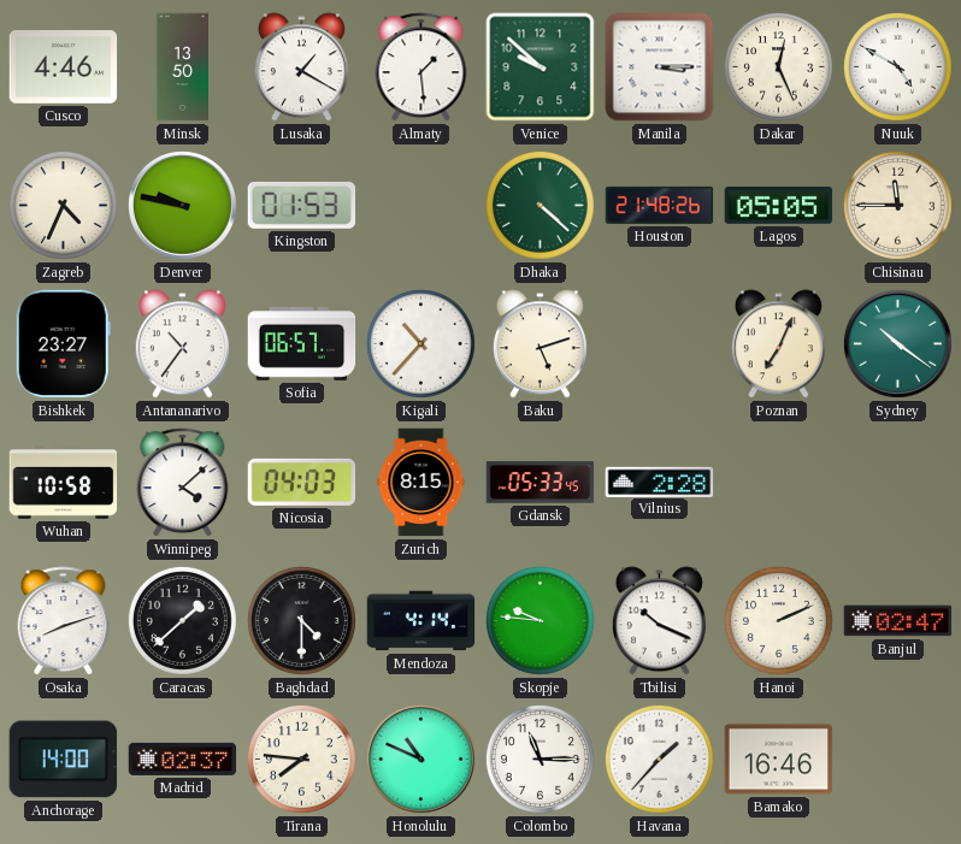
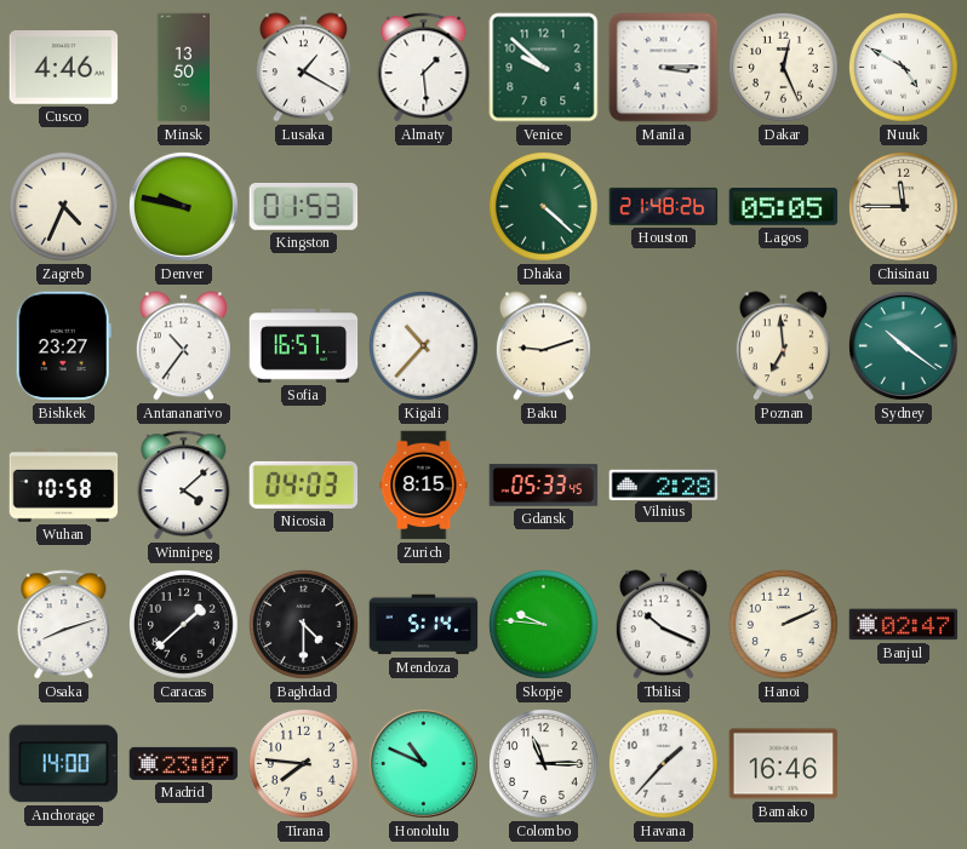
Sofia: 06:57 -> 16:57 (304, 346)
Baku: 5:12 -> 9:12 (543, 346)
Poznan: 7:04 -> 6:59 (783, 346)
Mendoza: 4:14 -> 5:14 (424, 625)
Madrid: 02:37 -> 23:07 (184, 763)
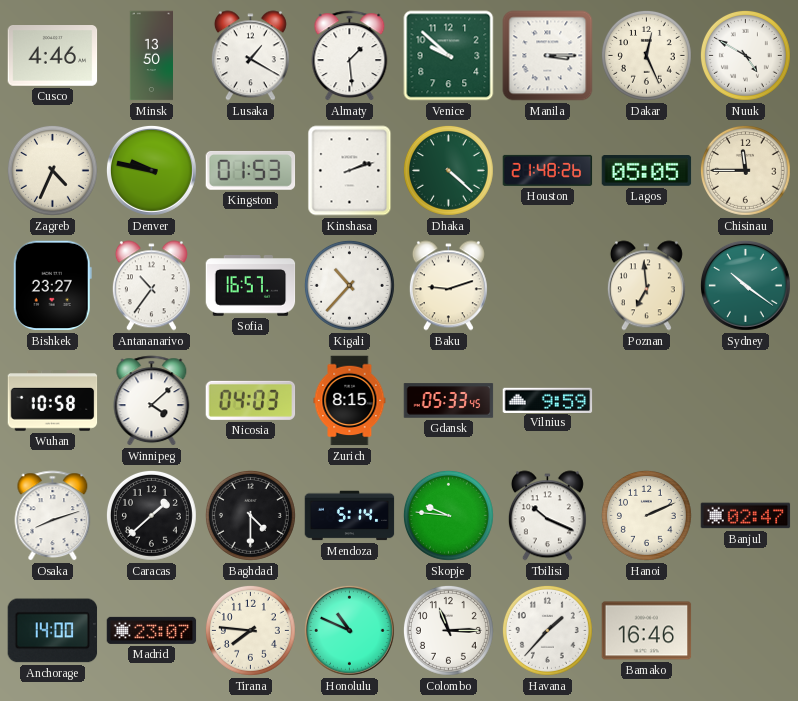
Kinshasa: none -> 2:12 (350, 171)
Vilnius: 2:28 -> 9:59 (548, 400)
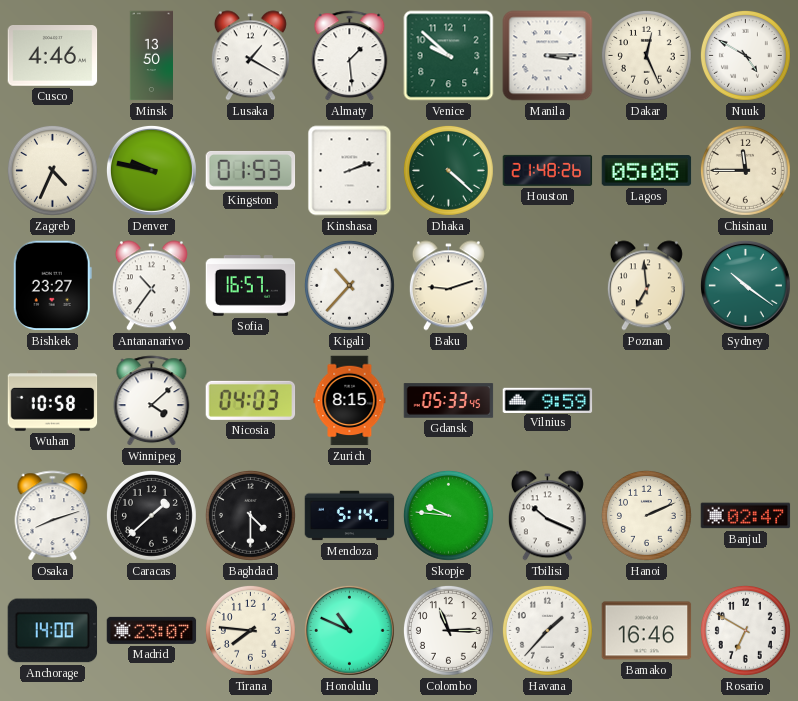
Rosario: none -> 6:50 (745, 630)
